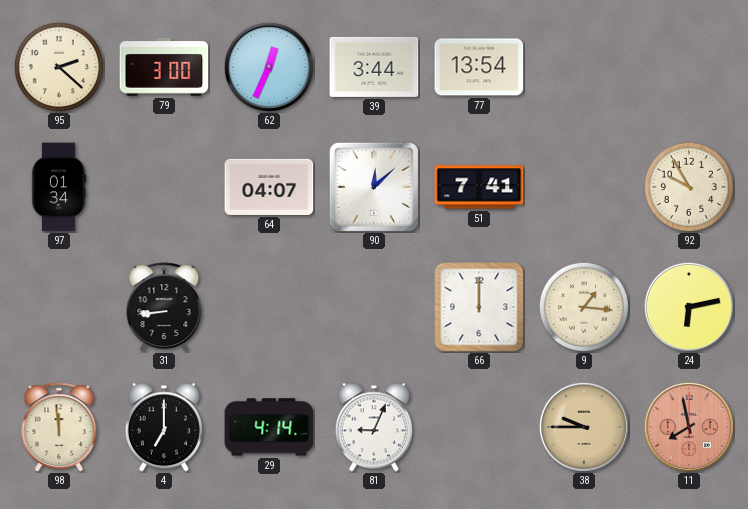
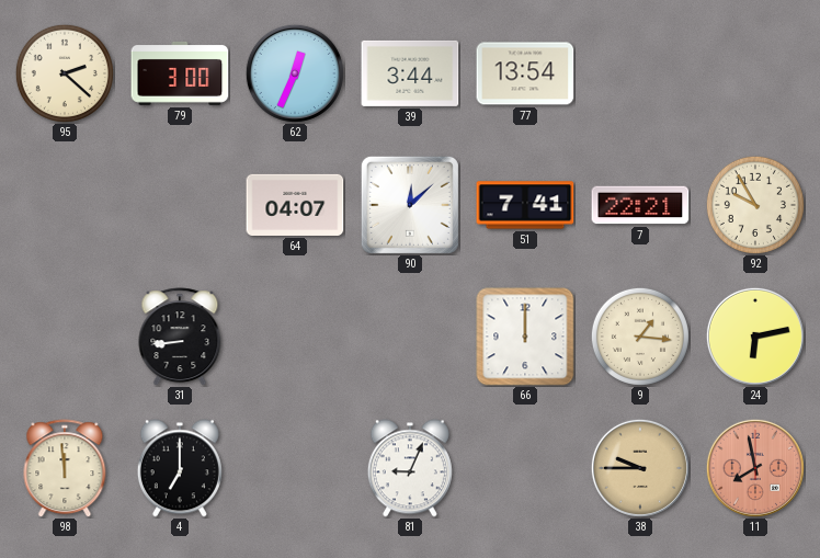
97: 01:34 -> none (59, 187)
7: none -> 22:21 (640, 205)
29: 4:14 -> none (269, 427)
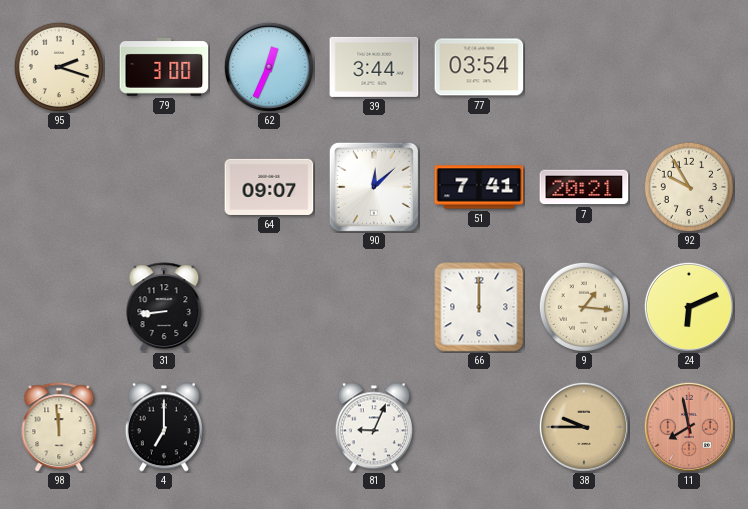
95: 2:22 -> 2:18 (59, 67)
77: 13:54 -> 03:54 (479, 67)
64: 04:07 -> 09:07 (269, 187)
7: 22:21 -> 20:21 (584, 187)
24: 6:13 -> 6:11 (689, 307)
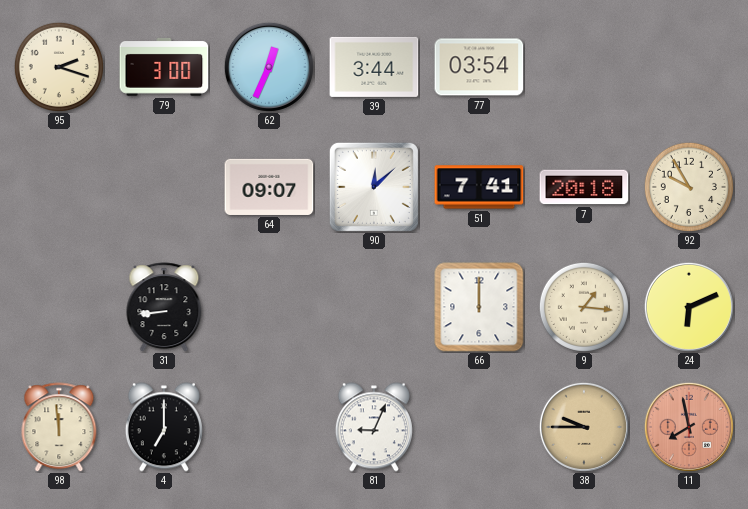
7: 20:21 -> 20:18 (584, 187)
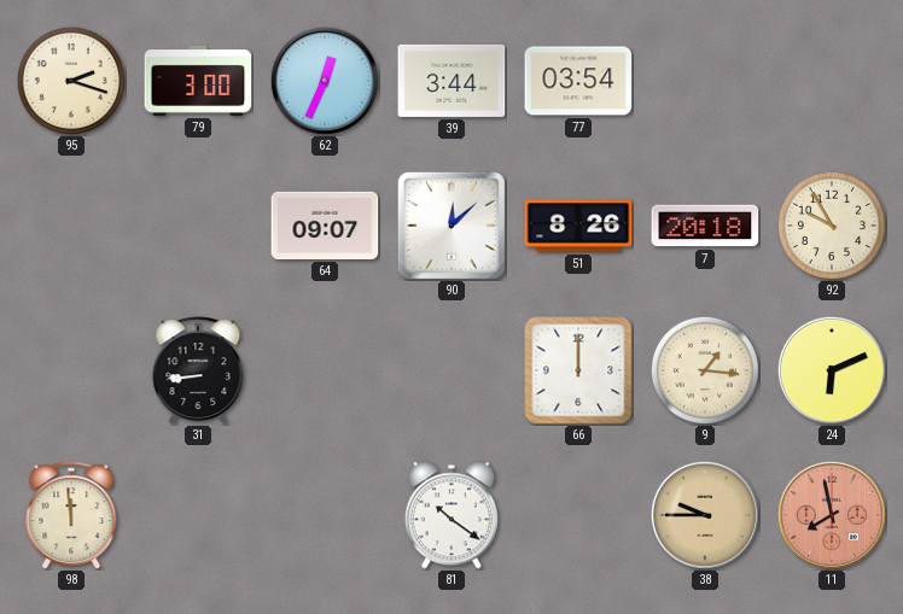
51: 7:41 -> 8:26 (578, 226)
4: 7:00 -> none (164, 427)
81: 9:04 -> 10:21 (451, 515)
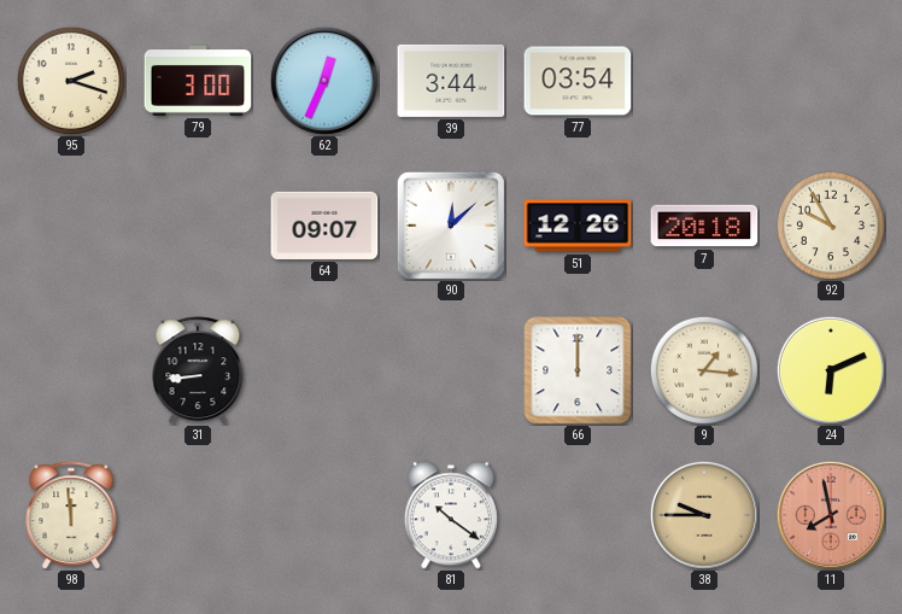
51: 8:26 -> 12:26 (578, 226)
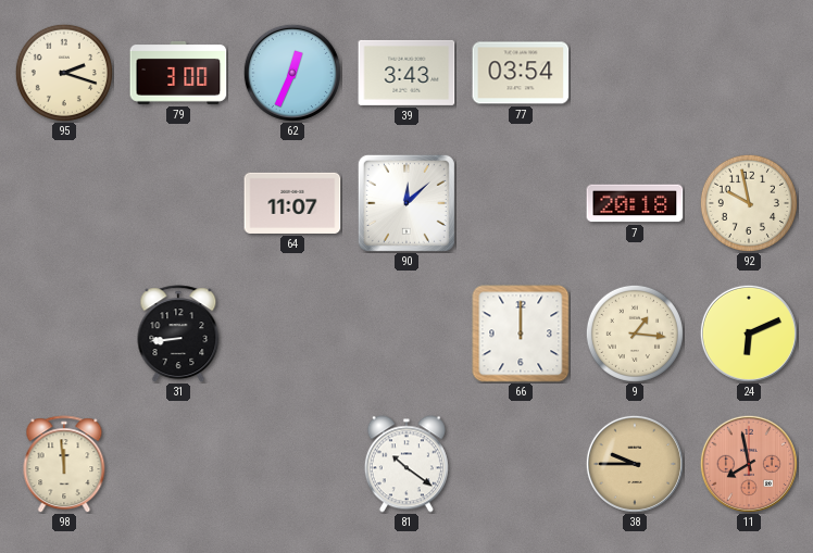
39: 3:44 -> 3:43 (406, 73)
64: 09:07 -> 11:07 (292, 203)
51: 12:26 -> none (578, 226)
92: 9:55 -> 9:58 (749, 203)
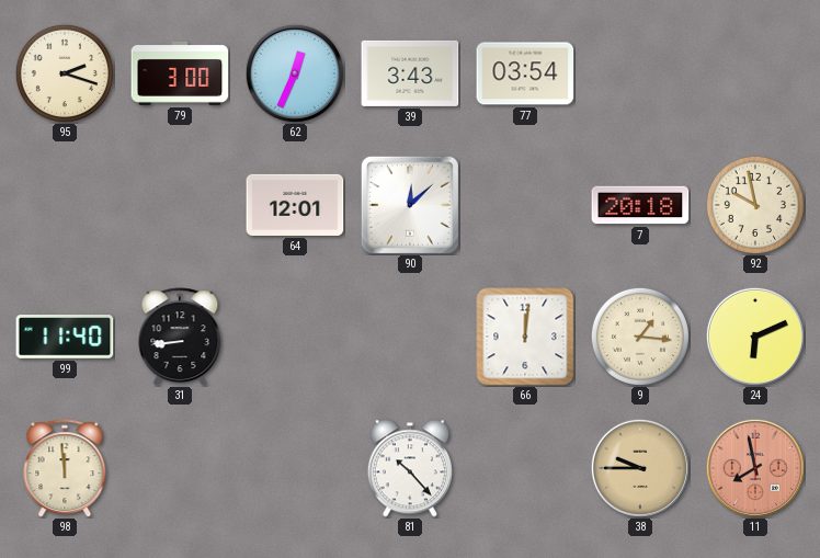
64: 11:07 -> 12:01 (295, 205)
99: none -> 11:40 (65, 337)
66: 12:00 -> 12:01 (525, 337)
81: 10:21 -> 10:23 (410, 468)
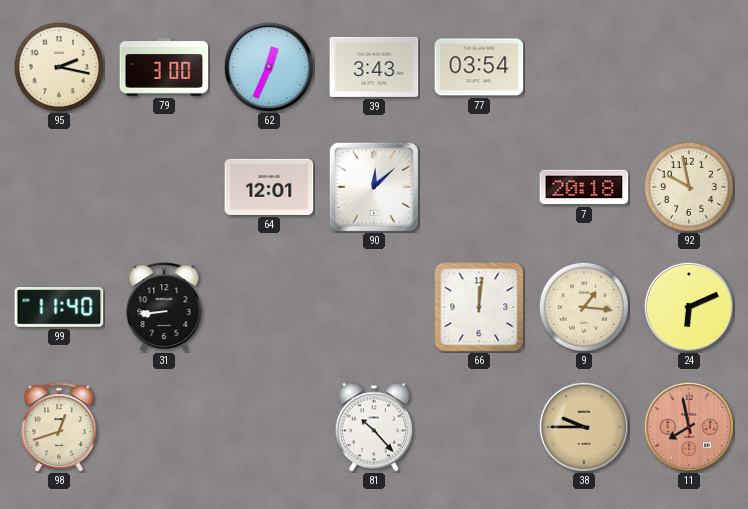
95: 2:18 -> 2:17 (59, 67)
98: 11:59 -> 12:42 (59, 427)
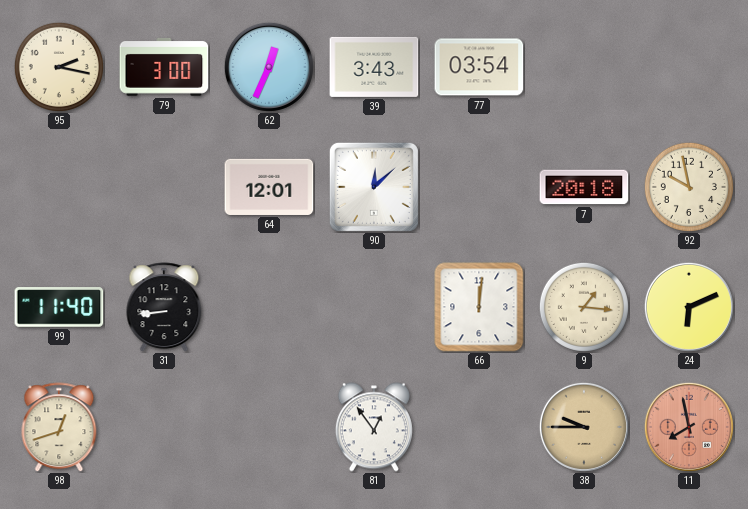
81: 10:23 -> 12:54 (374, 427)
